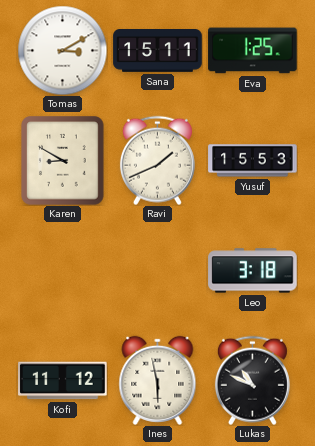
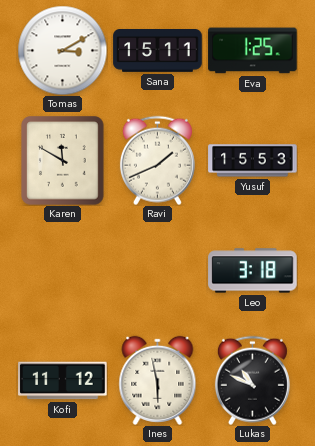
Karen: 8:50 -> 11:50 (63, 161)
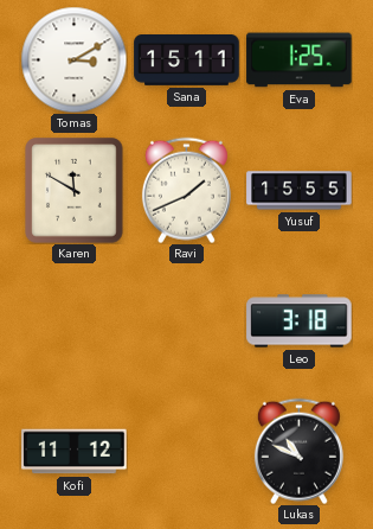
Yusuf: 15:53 -> 15:55 (300, 191)
Ines: 5:58 -> none (158, 380)
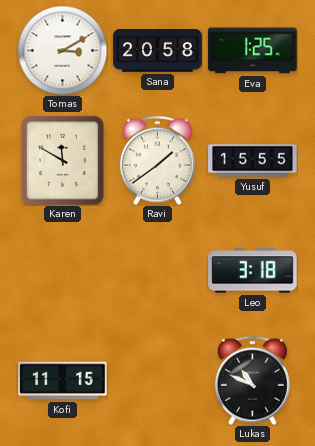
Sana: 15:11 -> 20:58 (158, 51)
Ravi: 1:41 -> 1:39 (157, 160)
Kofi: 11:12 -> 11:15 (63, 381)
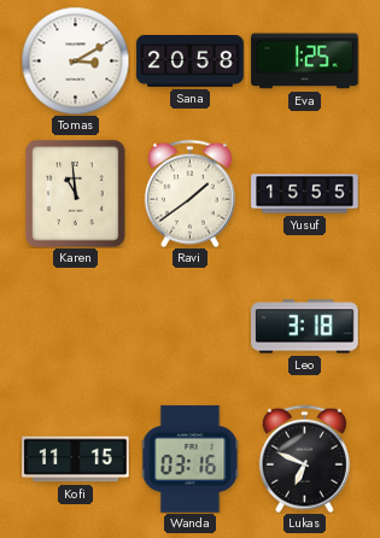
Karen: 11:50 -> 10:59 (76, 194)
Wanda: none -> 03:16 (191, 460)
Lukas: 10:49 -> 6:49 (304, 458)
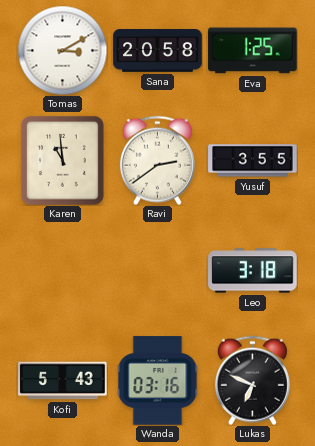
Ravi: 1:39 -> 2:39 (157, 160)
Yusuf: 15:55 -> 3:55 (253, 161)
Kofi: 11:15 -> 5:43 (63, 381)
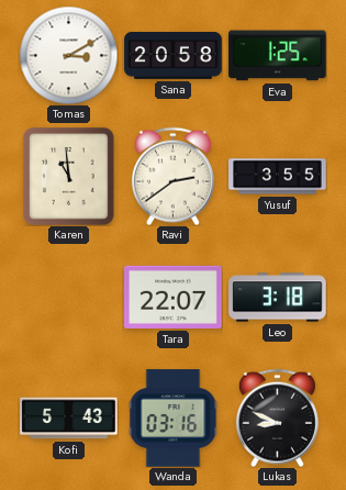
Tara: none -> 22:07 (174, 297)
Lukas: 6:49 -> 8:49 (277, 417)
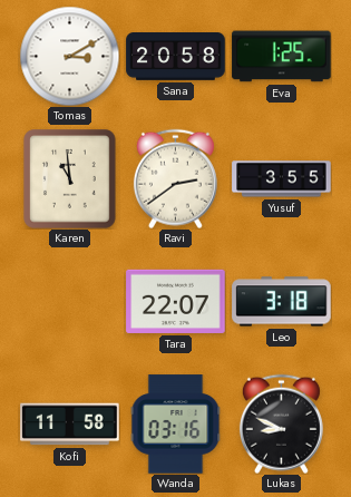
Kofi: 5:43 -> 11:58 (70, 425)
